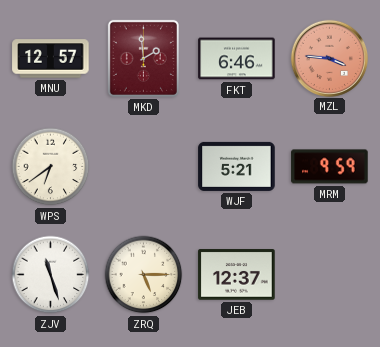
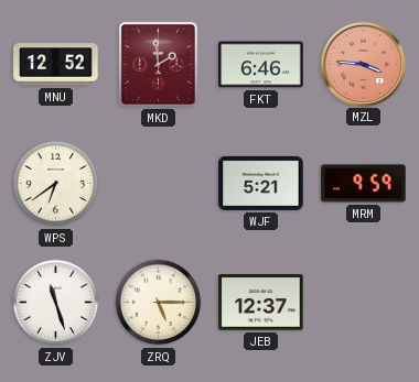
MNU: 12:57 -> 12:52 (56, 65)
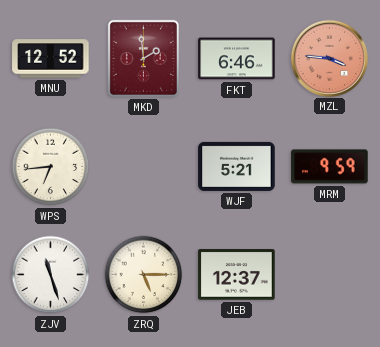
WPS: 6:39 -> 6:44 (51, 167)
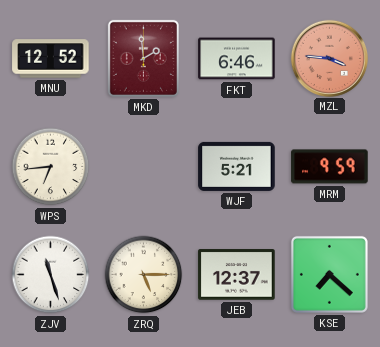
KSE: none -> 7:22 (329, 274)
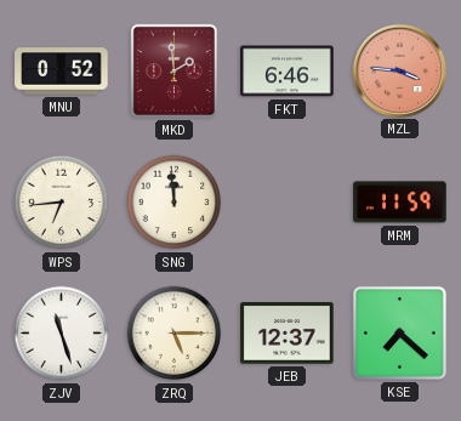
MNU: 12:52 -> 0:52 (62, 72)
SNG: none -> 11:59 (175, 203)
WJF: 5:21 -> none (237, 166)
MRM: 9:59 -> 11:59 (400, 203)
